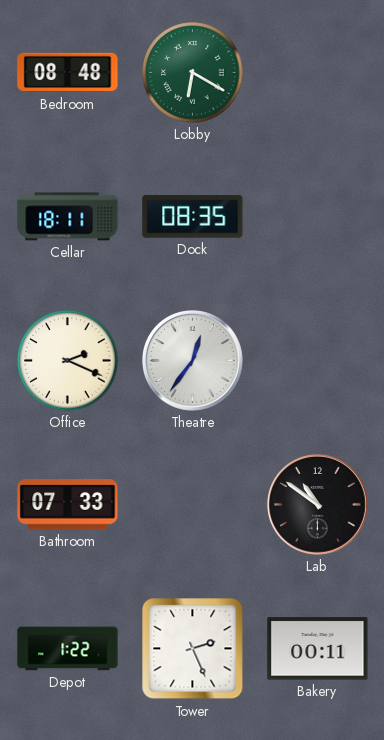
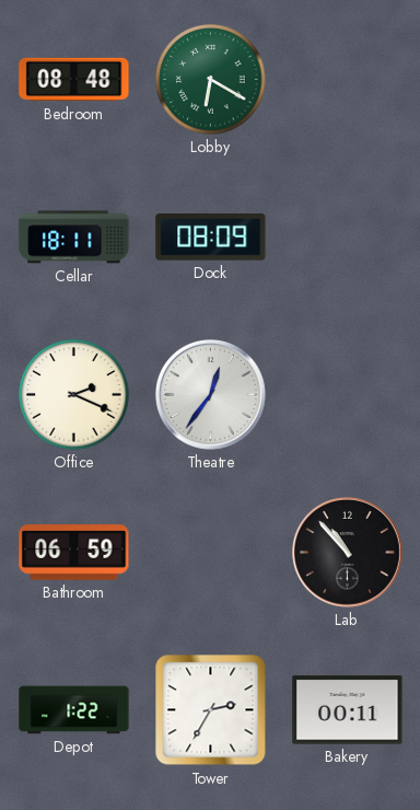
Dock: 08:35 -> 08:09 (211, 238)
Bathroom: 07:33 -> 06:59 (74, 553)
Lab: 10:51 -> 10:53 (348, 553)
Tower: 2:26 -> 2:35 (211, 710)
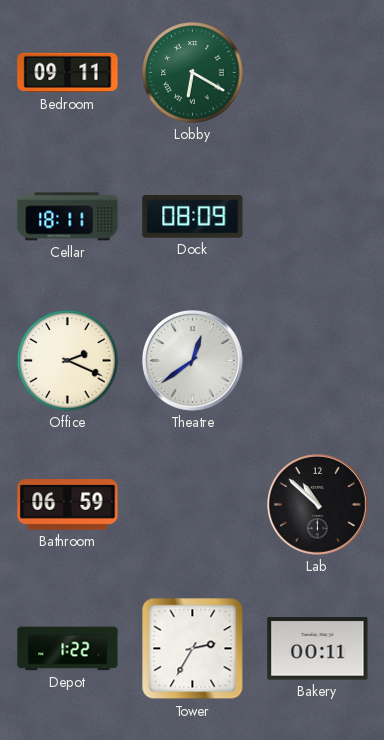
Bedroom: 08:48 -> 09:11 (68, 73)
Theatre: 12:36 -> 12:39 (193, 361)
Lab: 10:53 -> 10:52 (318, 505)
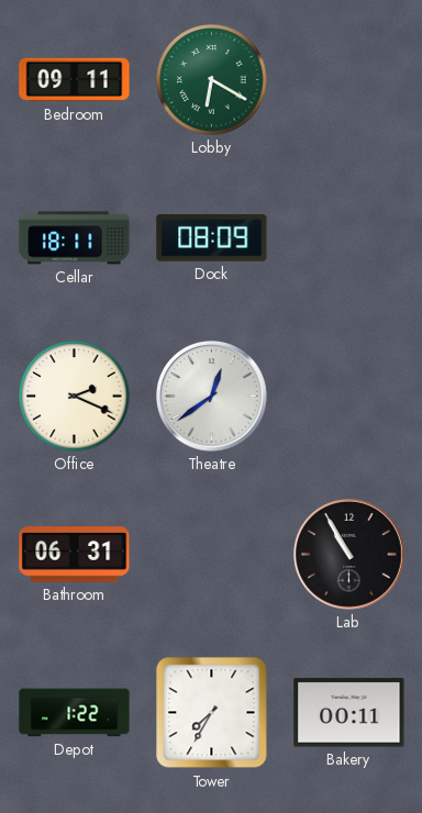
Bathroom: 06:59 -> 06:31 (75, 555)
Lab: 10:52 -> 10:55 (349, 555)
Tower: 2:35 -> 7:35 (212, 713)
